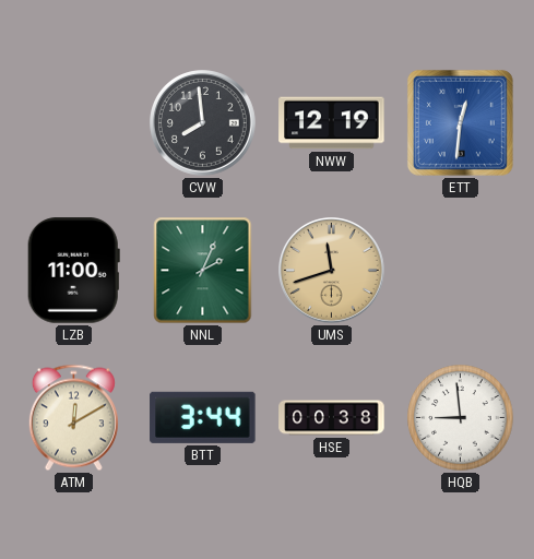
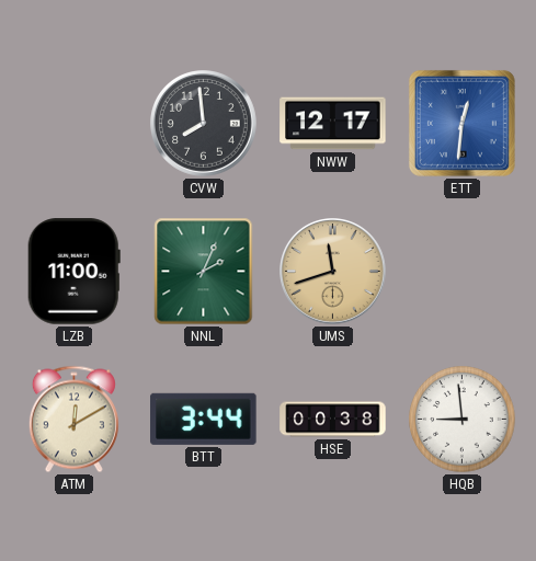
NWW: 12:19 -> 12:17 (333, 124)
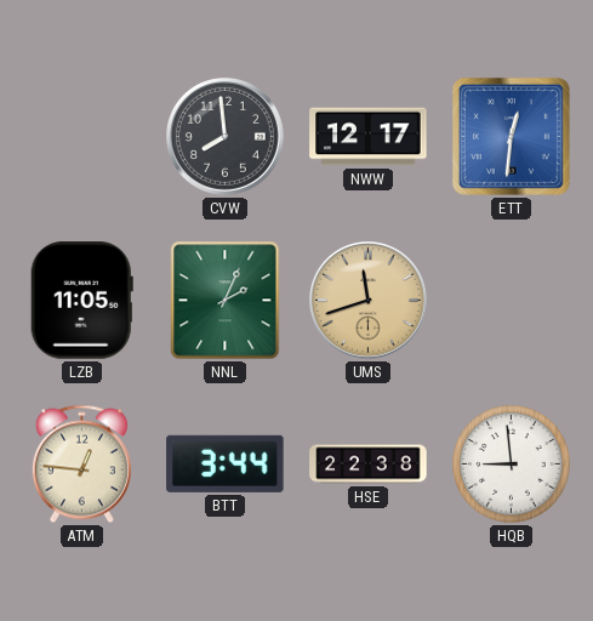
LZB: 11:00 -> 11:05 (81, 301)
ATM: 12:10 -> 12:46 (81, 465)
HSE: 00:38 -> 22:38 (369, 465)
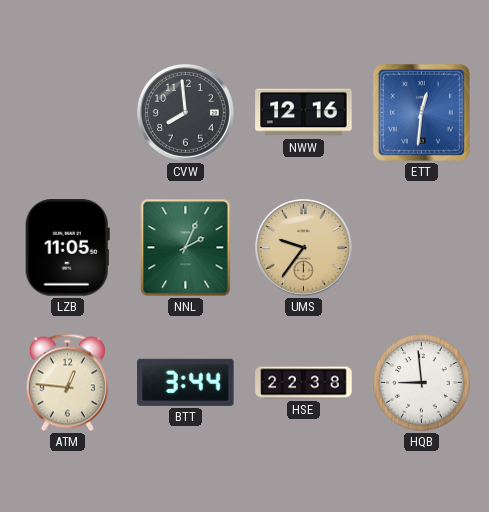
NWW: 12:17 -> 12:16 (304, 113)
UMS: 11:42 -> 9:36 (304, 248)
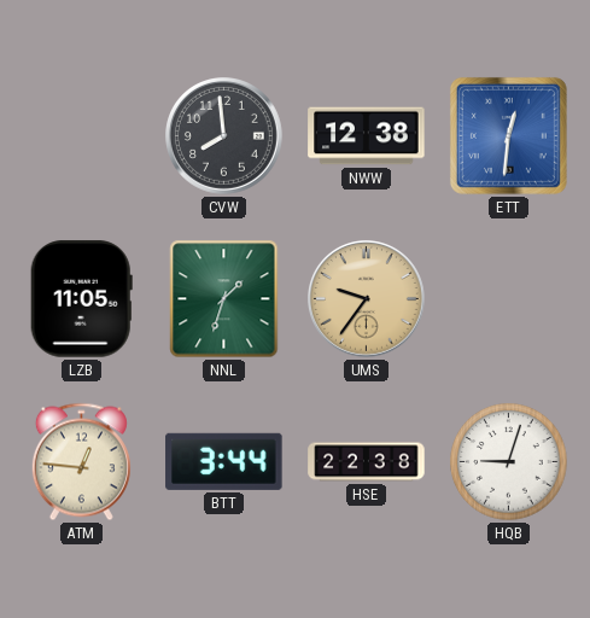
NWW: 12:16 -> 12:38 (367, 136)
NNL: 2:04 -> 1:33 (224, 299)
HQB: 8:59 -> 9:03 (509, 462)
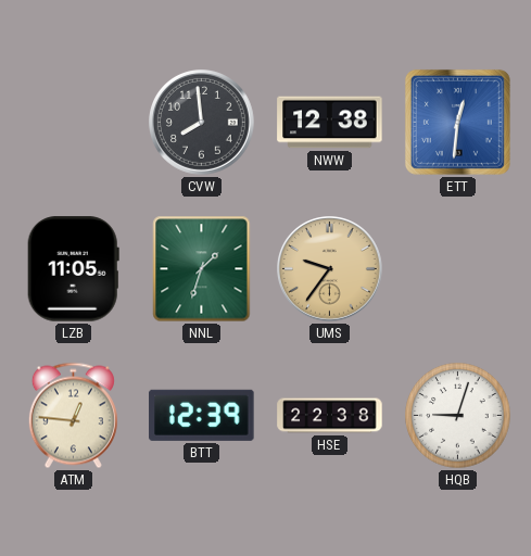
BTT: 3:44 -> 12:39 (202, 415)
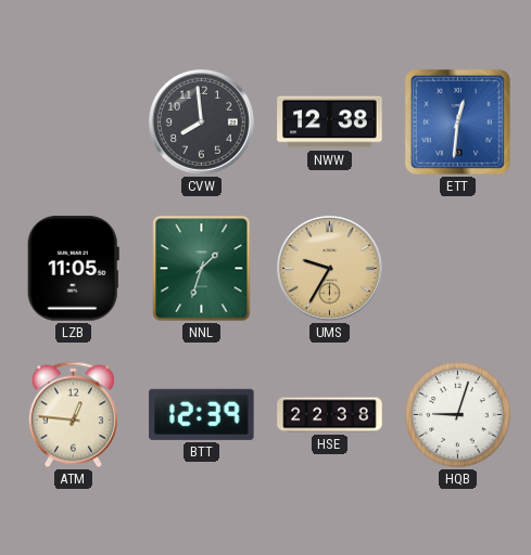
UMS: 9:36 -> 9:35 (330, 269)
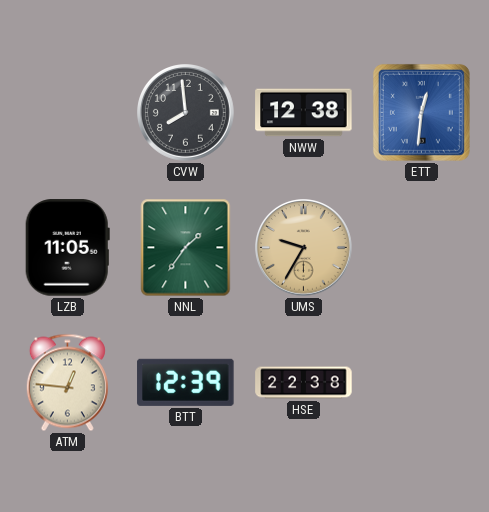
NNL: 1:33 -> 1:36 (186, 248)
HQB: 9:03 -> none (458, 415)
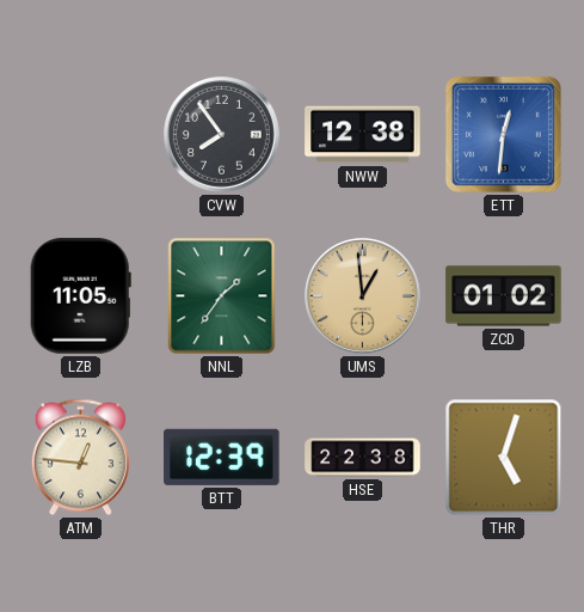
CVW: 7:59 -> 7:54 (222, 135)
UMS: 9:35 -> 12:59 (363, 296)
ZCD: none -> 01:02 (504, 296)
THR: none -> 5:03 (504, 458)
